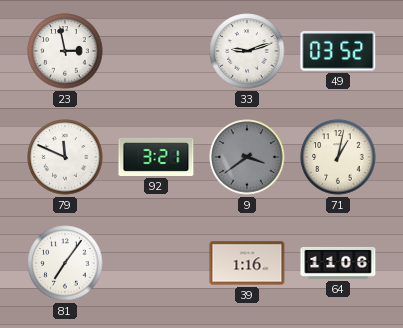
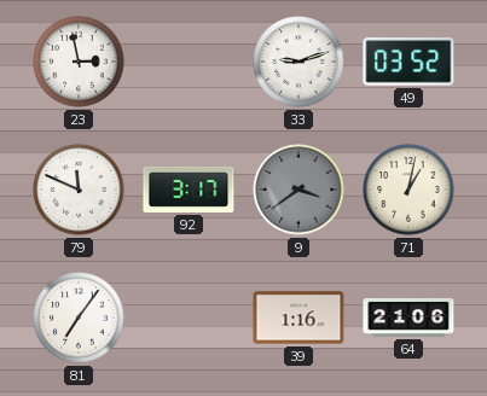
92: 3:21 -> 3:17 (189, 190)
64: 11:06 -> 21:06 (408, 318)
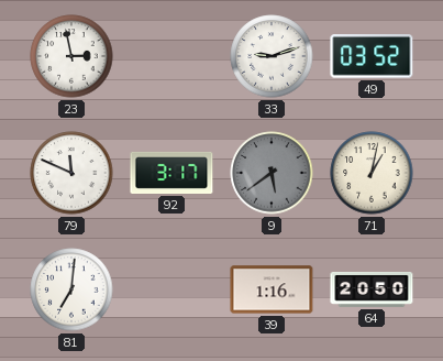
9: 3:39 -> 5:39 (272, 173)
81: 7:06 -> 7:01 (71, 289)
64: 21:06 -> 20:50 (372, 289)
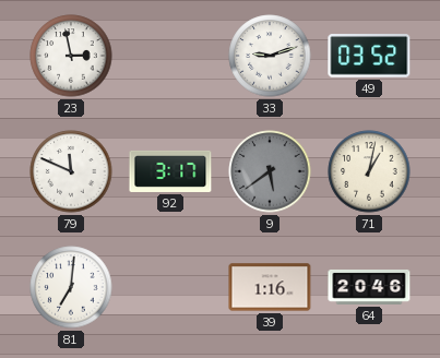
64: 20:50 -> 20:46 (369, 287)
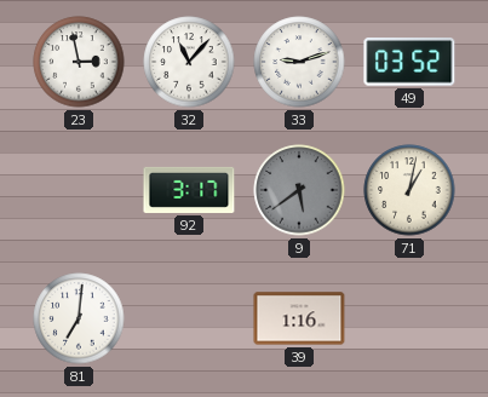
32: none -> 11:07 (189, 62)
79: 11:49 -> none (71, 171)
64: 20:46 -> none (369, 287)
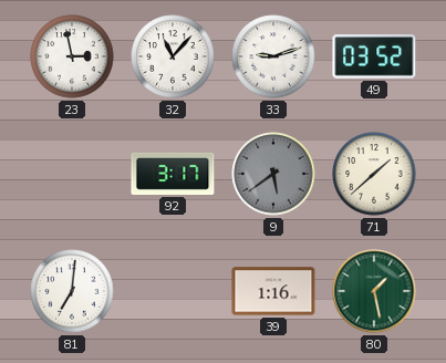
71: 1:02 -> 1:38 (374, 174)
80: none -> 1:28 (374, 291)
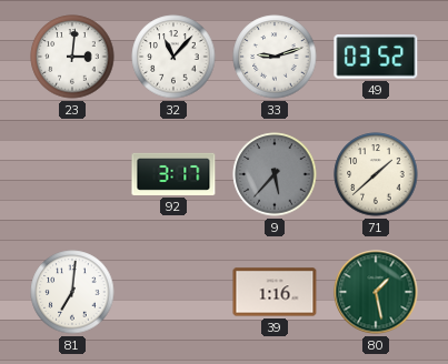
23: 2:58 -> 3:01 (72, 57)
9: 5:39 -> 5:37 (275, 174)
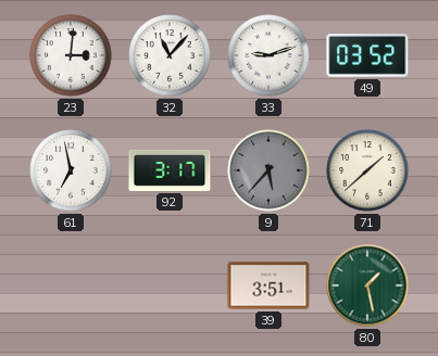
61: none -> 6:58 (71, 170)
81: 7:01 -> none (72, 292)
39: 1:16 -> 3:51 (268, 285)
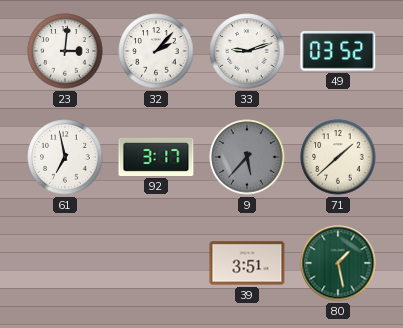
32: 11:07 -> 2:07 (156, 51)
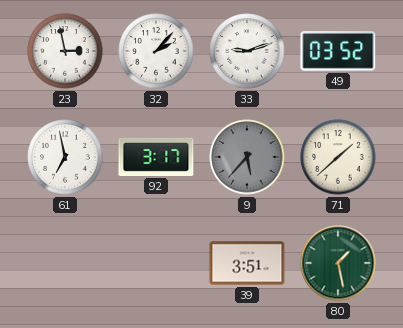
23: 3:01 -> 2:58 (65, 51)
